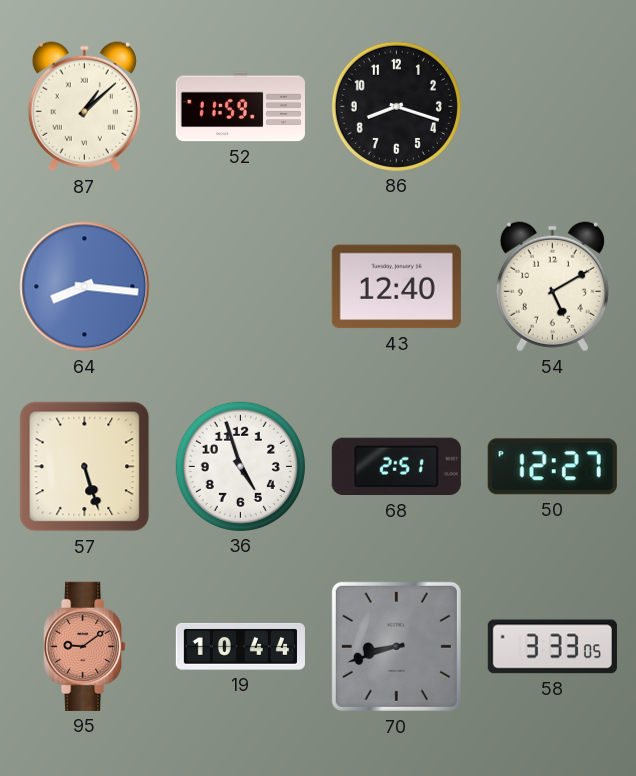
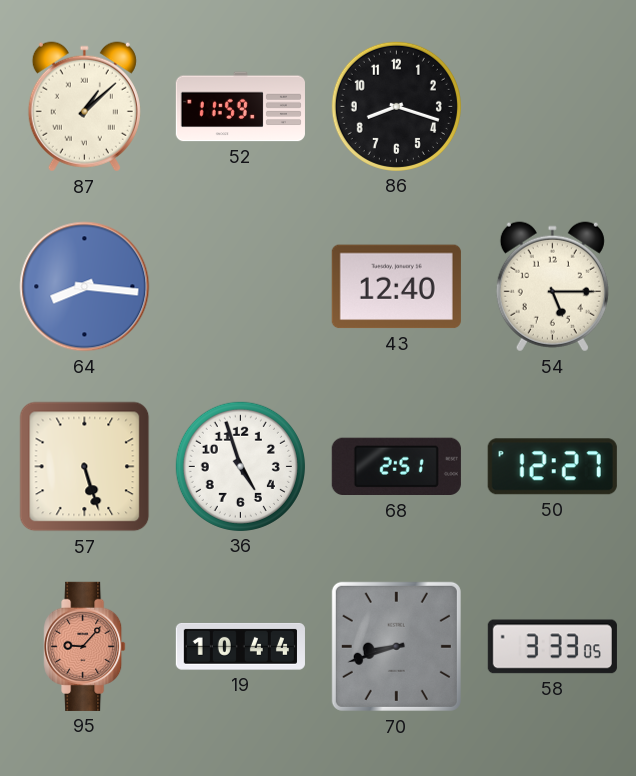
54: 5:10 -> 5:15 (552, 287)
95: 9:09 -> 9:07 (85, 646)
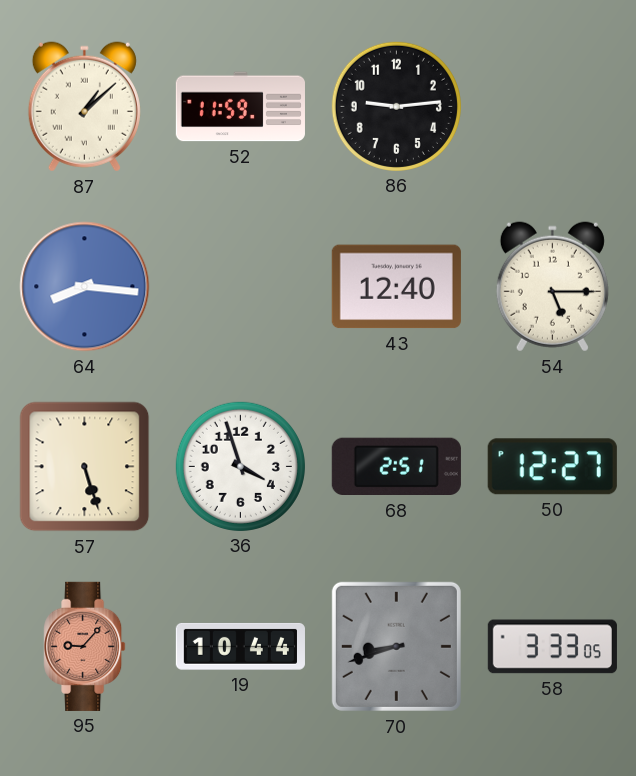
86: 8:18 -> 9:14 (396, 106)
36: 4:57 -> 3:57 (240, 466)
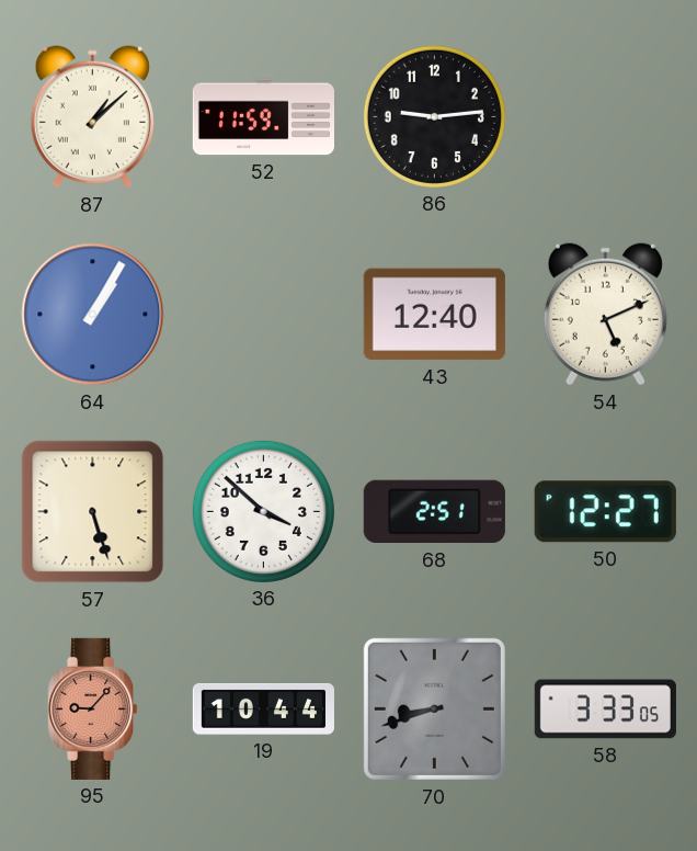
64: 8:16 -> 1:05 (93, 315)
54: 5:15 -> 5:11 (605, 315)
36: 3:57 -> 3:52 (263, 511)
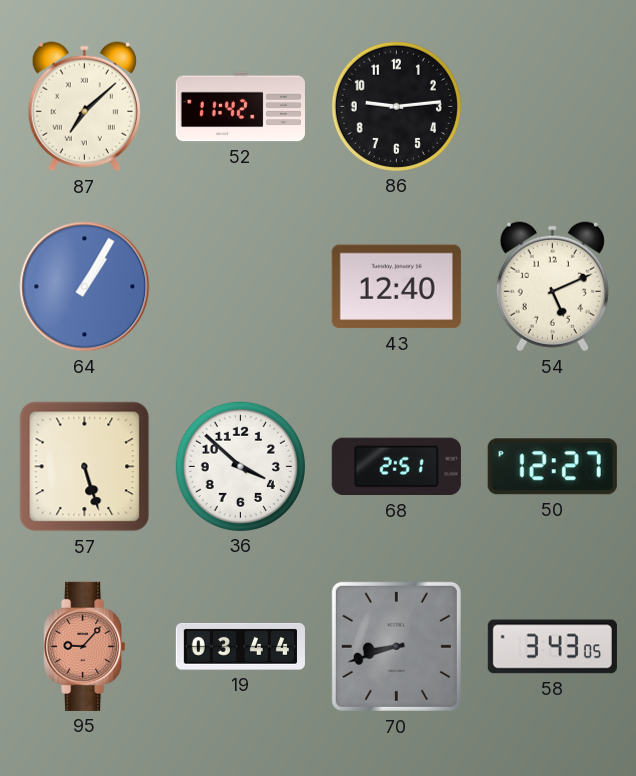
87: 1:08 -> 7:08 (84, 107)
52: 11:59 -> 11:42 (240, 107)
19: 10:44 -> 03:44 (240, 646)
58: 3:33 -> 3:43 (552, 647)
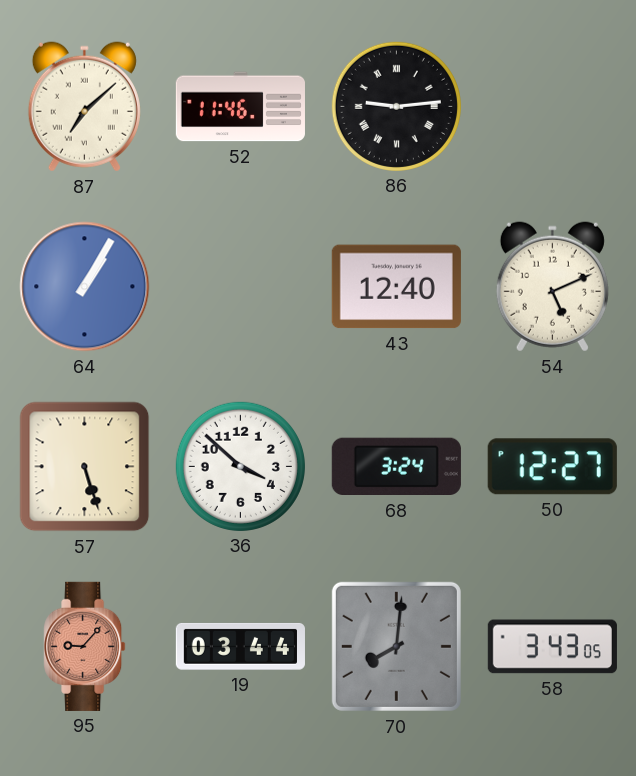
52: 11:42 -> 11:46 (240, 107)
86 numerals: Arabic -> Roman (396, 106)
68: 2:51 -> 3:24 (396, 467)
70: 8:42 -> 8:01 (396, 646)
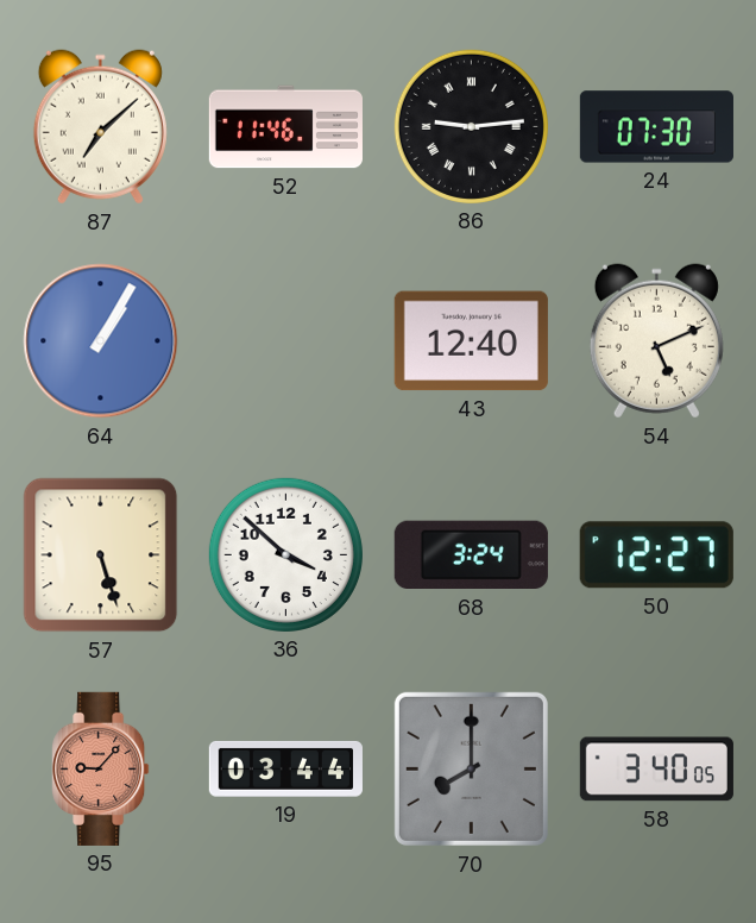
24: none -> 07:30 (656, 127)
70: 8:01 -> 8:00 (471, 768)
58: 3:43 -> 3:40 (656, 770)
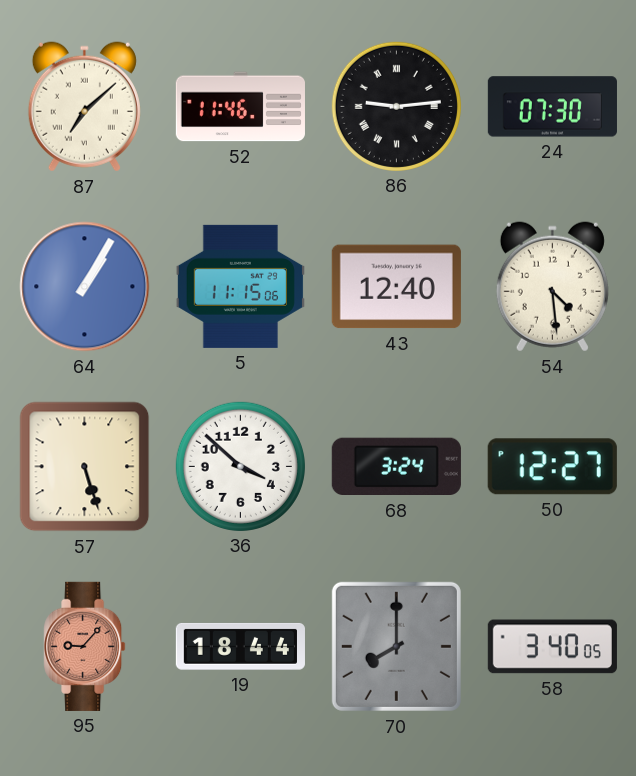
5: none -> 11:15 (240, 286)
54: 5:11 -> 4:29 (552, 287)
19: 03:44 -> 18:44 (240, 646)
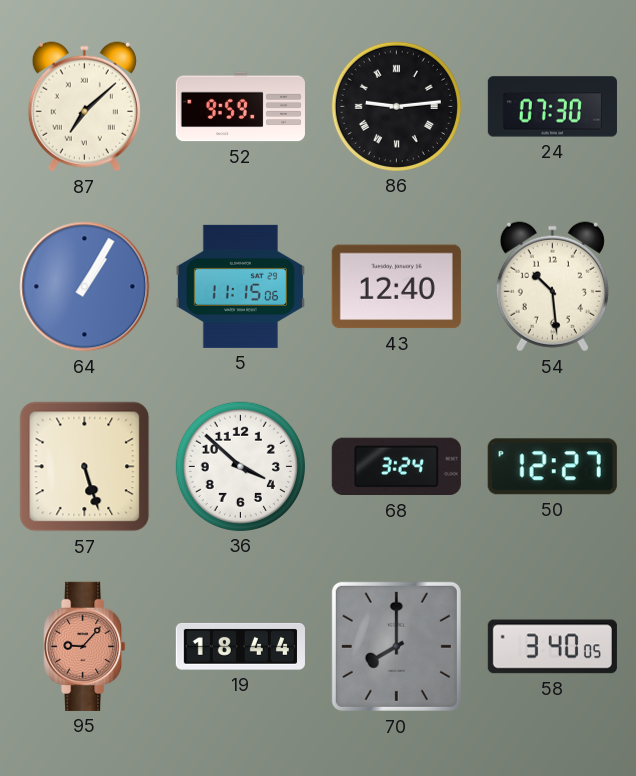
52: 11:46 -> 9:59 (240, 107)
54: 4:29 -> 10:29 (552, 287)
